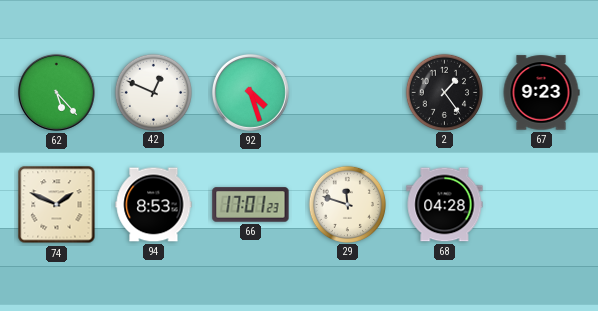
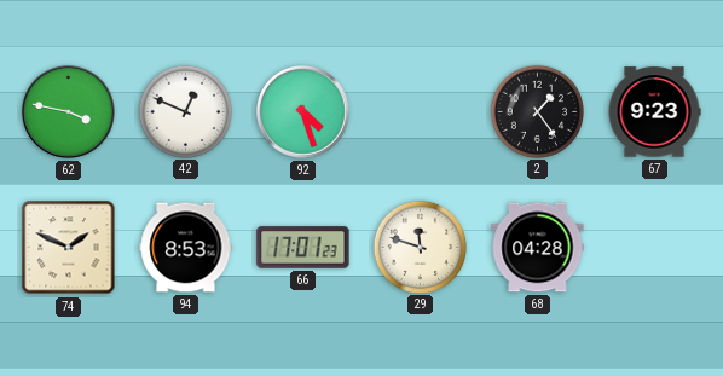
62: 5:23 -> 3:47 (68, 111)
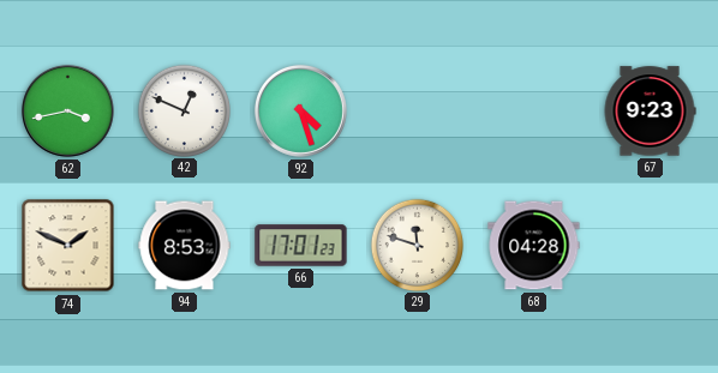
62: 3:47 -> 3:43 (67, 110)
2: 1:24 -> none (537, 111)
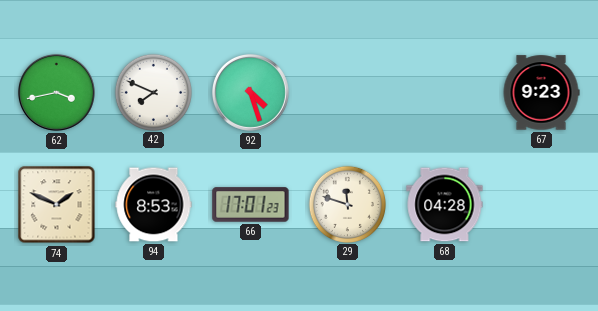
42: 12:49 -> 7:49 (153, 92)
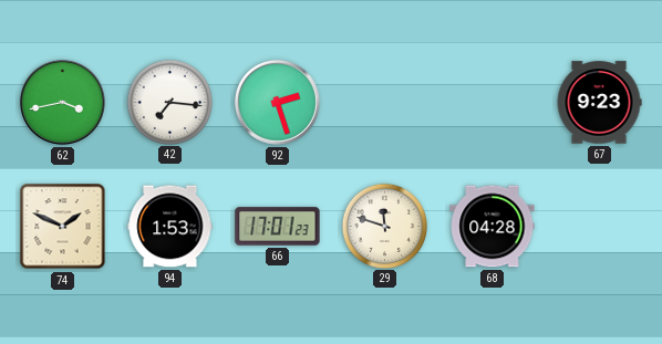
42: 7:49 -> 7:16 (169, 102)
92: 4:27 -> 2:27 (277, 102)
94: 8:53 -> 1:53 (170, 227)
